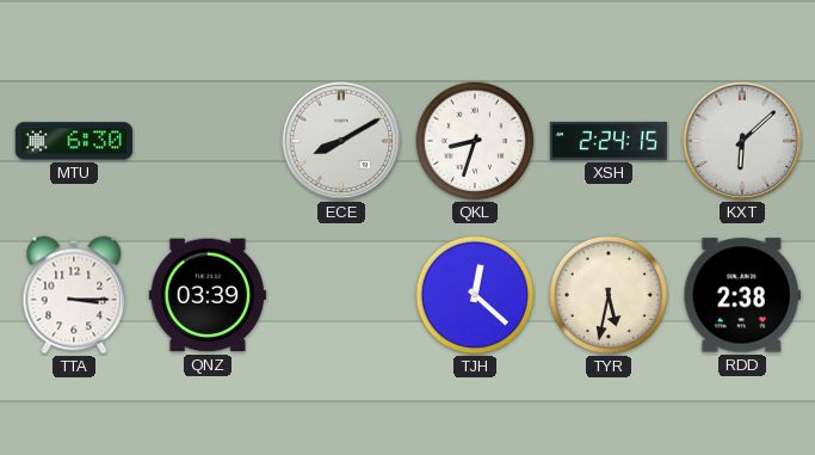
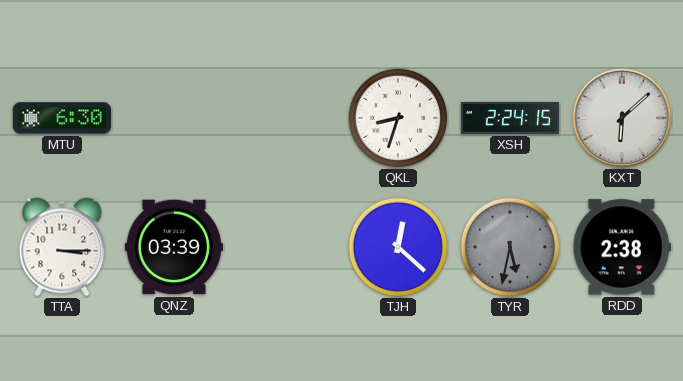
ECE: 8:10 -> none (341, 141)
TYR dial: cream -> grey (510, 247)
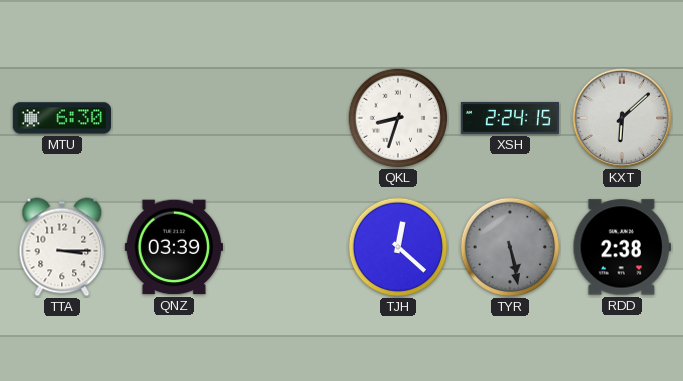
TYR: 5:32 -> 5:28 (510, 247)
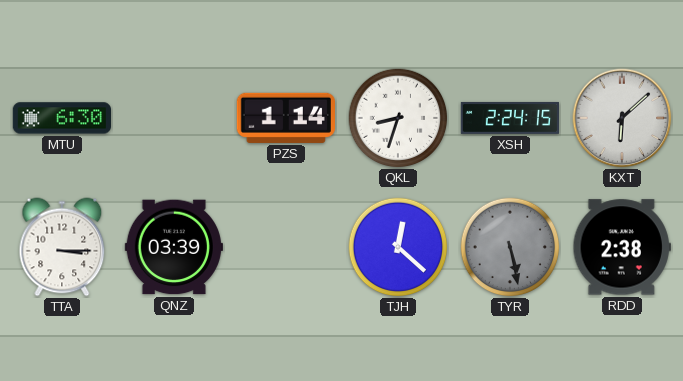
PZS: none -> 1:14 (286, 118)
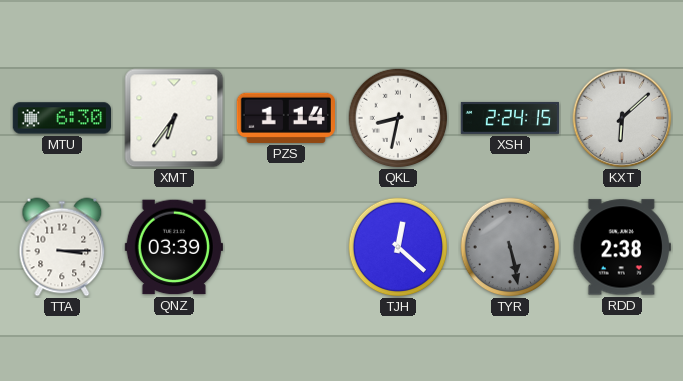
XMT: none -> 6:36 (174, 118)
QKL: 8:33 -> 8:32 (398, 118)
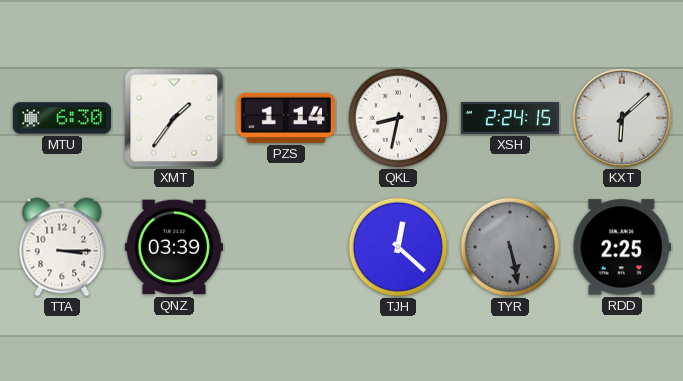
XMT: 6:36 -> 1:36 (174, 118)
RDD: 2:38 -> 2:25 (622, 247)
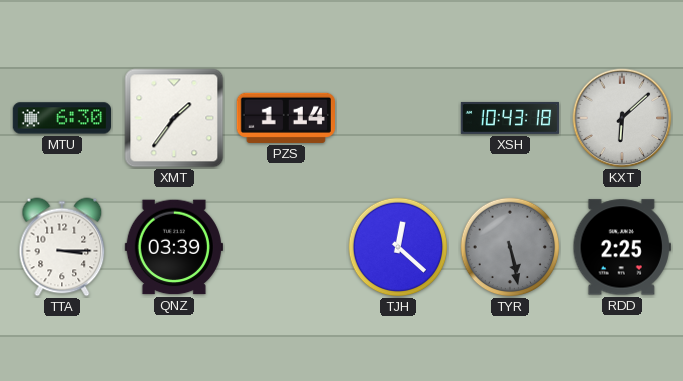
QKL: 8:32 -> none (398, 118)
XSH: 2:24 -> 10:43 (509, 118)
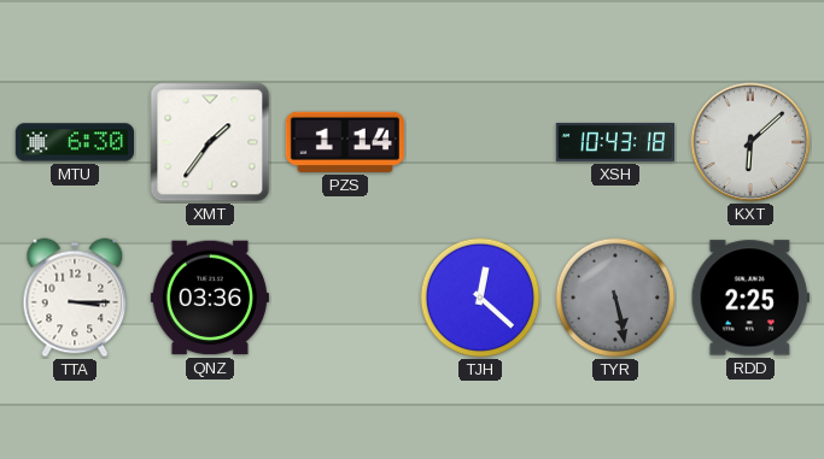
QNZ: 03:39 -> 03:36 (210, 298)
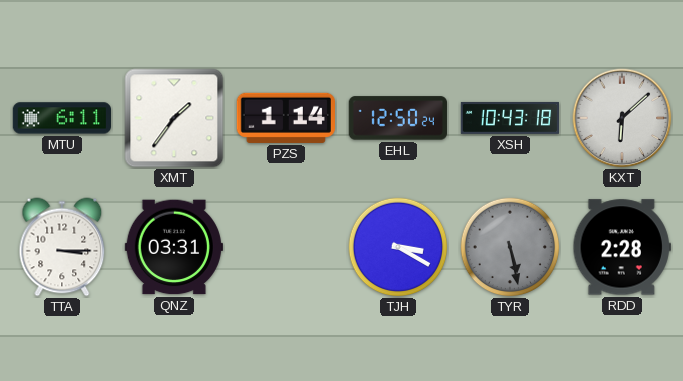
MTU: 6:30 -> 6:11 (61, 118)
EHL: none -> 12:50 (398, 118)
QNZ: 03:36 -> 03:31 (174, 247)
TJH: 12:22 -> 3:20 (398, 247)
RDD: 2:25 -> 2:28 (622, 247)
